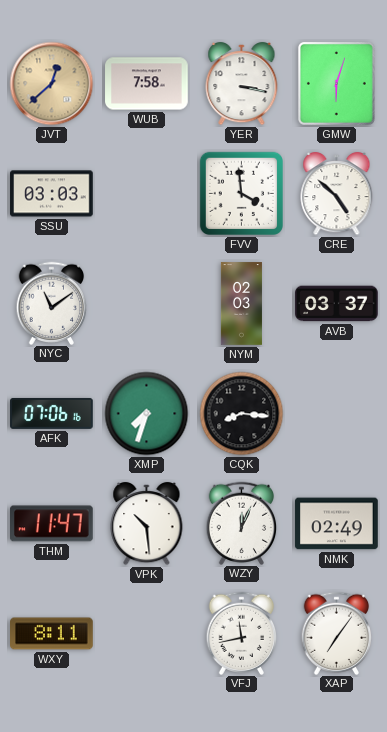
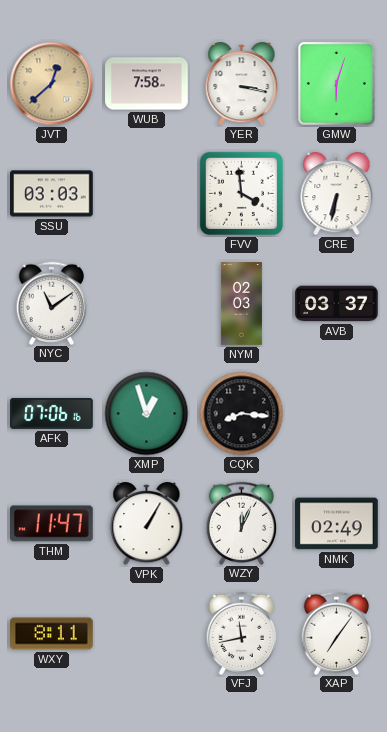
CRE: 4:52 -> 6:32 (337, 194)
XMP: 7:33 -> 12:57 (147, 414)
VPK: 10:29 -> 1:05 (147, 524)
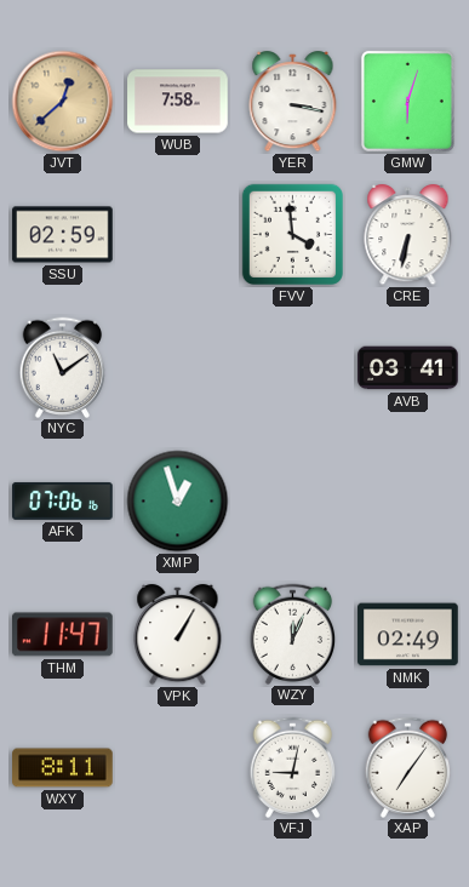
SSU: 03:03 -> 02:59 (63, 235)
NYM: 02:03 -> none (241, 304)
AVB: 03:37 -> 03:41 (408, 368)
CQK: 8:16 -> none (242, 414)
VFJ: 11:43 -> 9:02 (293, 767)
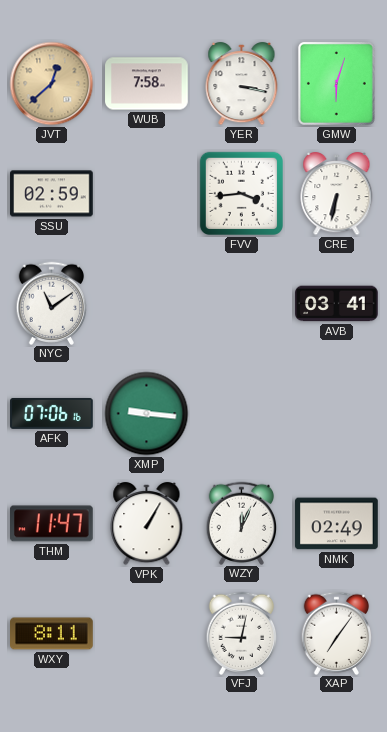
FVV: 3:59 -> 3:44 (241, 193)
XMP: 12:57 -> 9:16 (147, 414)
